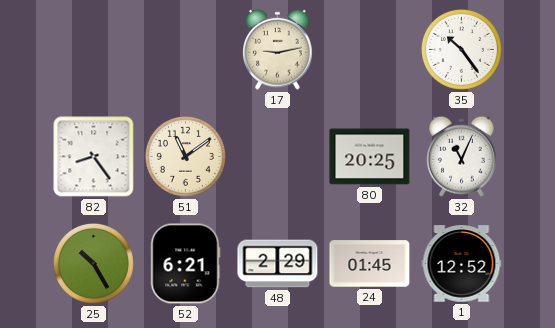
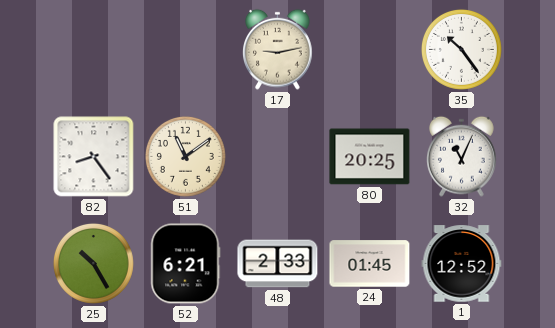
48: 2:29 -> 2:33 (278, 264)
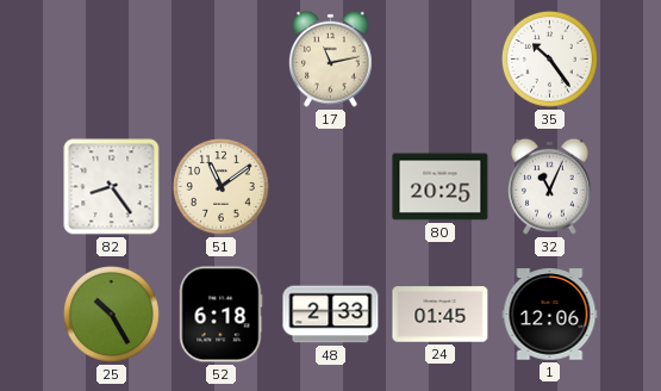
17: 9:13 -> 11:13 (331, 58)
52: 6:21 -> 6:18 (222, 315)
1: 12:52 -> 12:06 (550, 315)
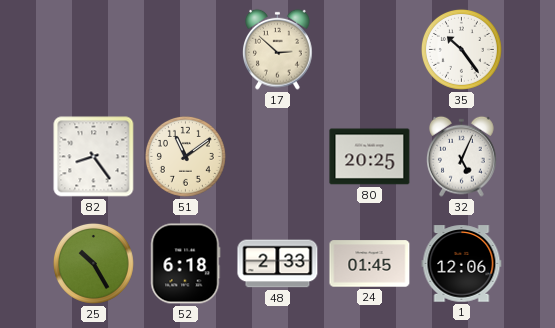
17: 11:13 -> 2:52 (278, 49)
32: 11:04 -> 5:04 (462, 156)
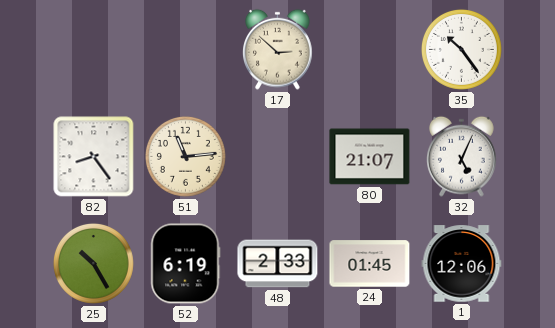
51: 11:09 -> 11:14 (185, 156)
80: 20:25 -> 21:07 (370, 157)
52: 6:18 -> 6:19 (186, 264)
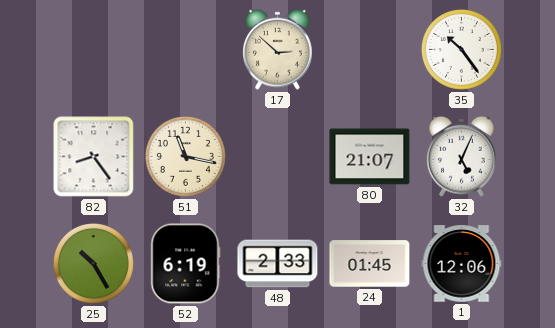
51: 11:14 -> 11:17 (185, 156)
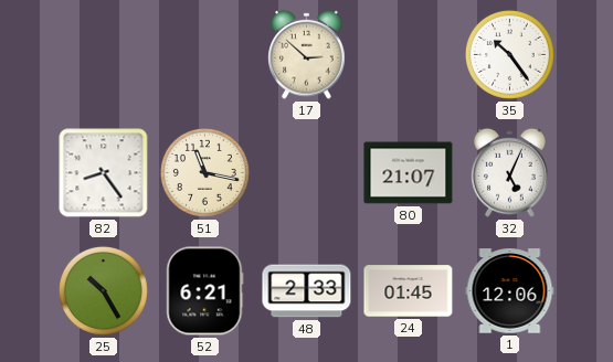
52: 6:19 -> 6:21 (205, 291)
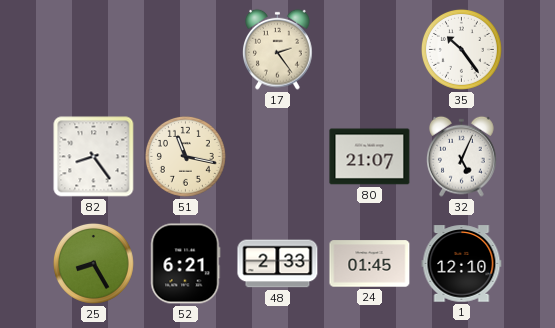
17: 2:52 -> 2:24 (278, 49)
25: 10:25 -> 8:25 (93, 263)
1: 12:06 -> 12:10 (462, 264)
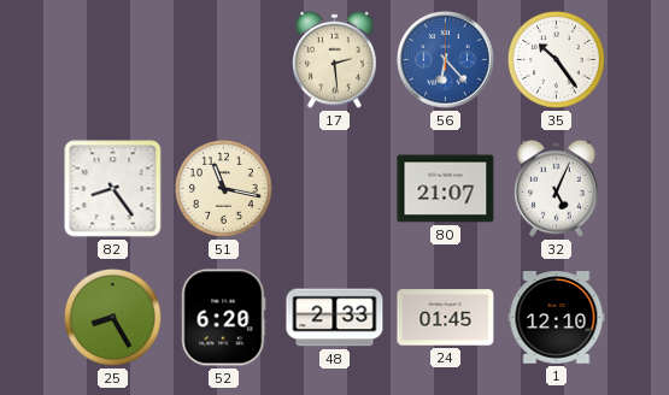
17: 2:24 -> 2:29 (335, 59)
56: none -> 6:23 (446, 60)
52: 6:21 -> 6:20 (224, 318)
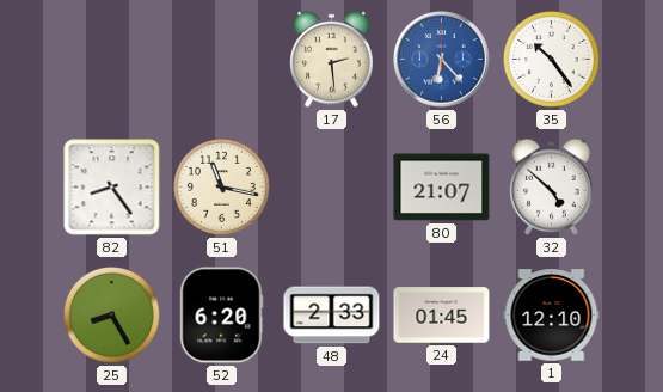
32: 5:04 -> 4:52 (552, 186)
